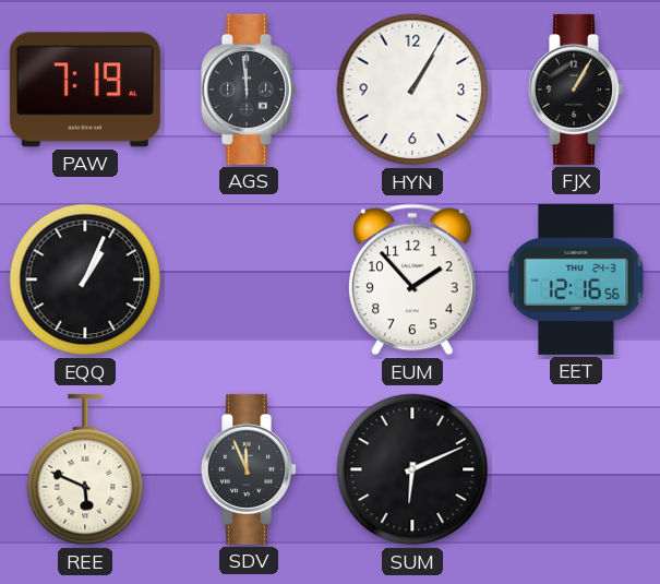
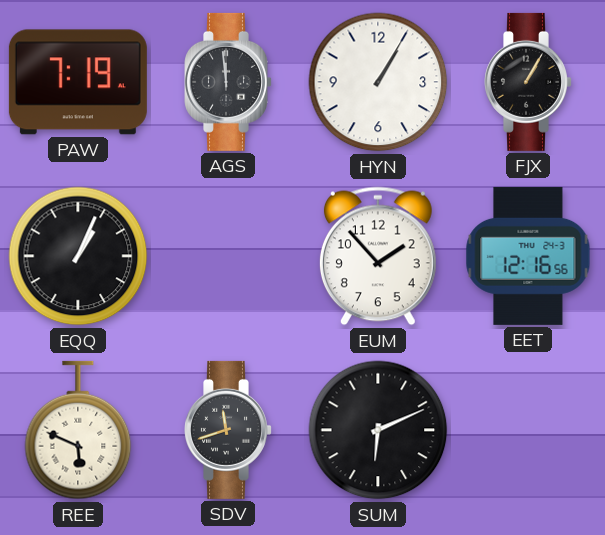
SDV: 11:56 -> 11:42 (229, 430)
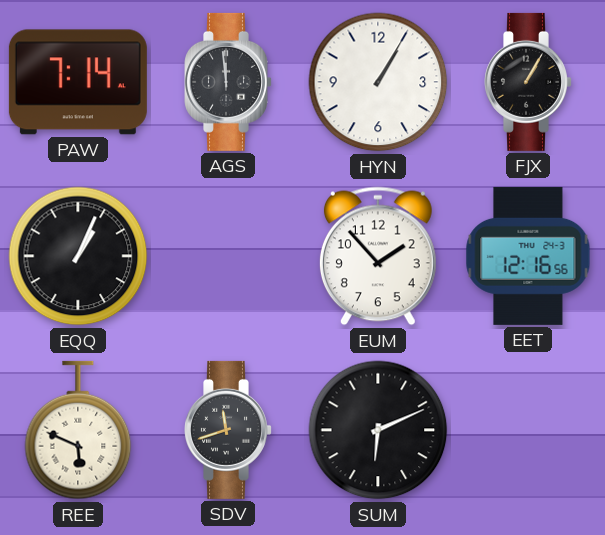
PAW: 7:19 -> 7:14 (78, 82)
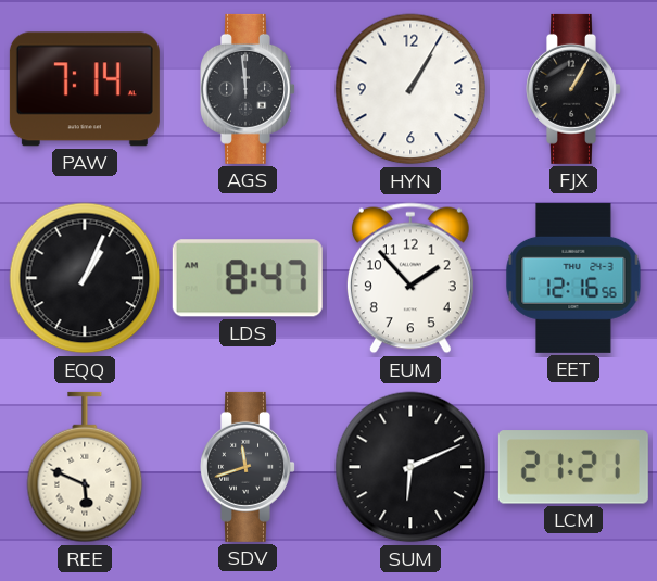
LDS: none -> 8:47 (248, 278)
LCM: none -> 21:21 (573, 467)
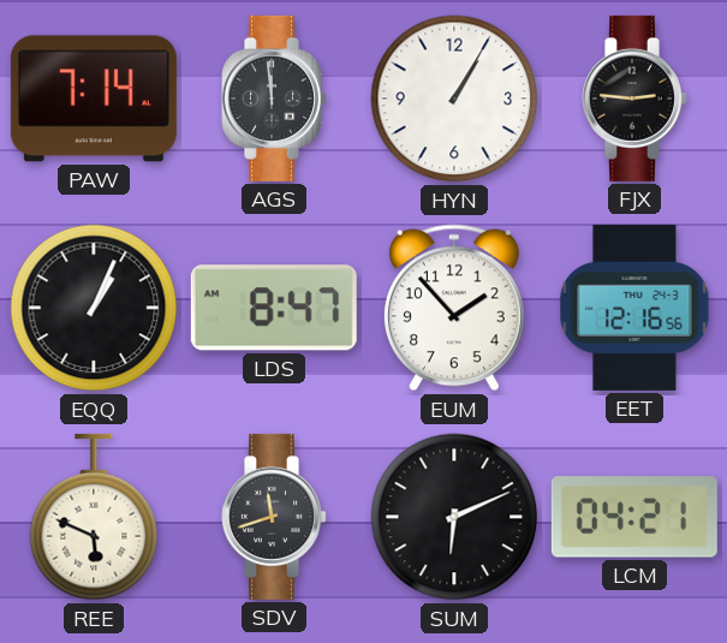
FJX: 1:05 -> 2:46 (636, 99)
LCM: 21:21 -> 04:21 (634, 517)
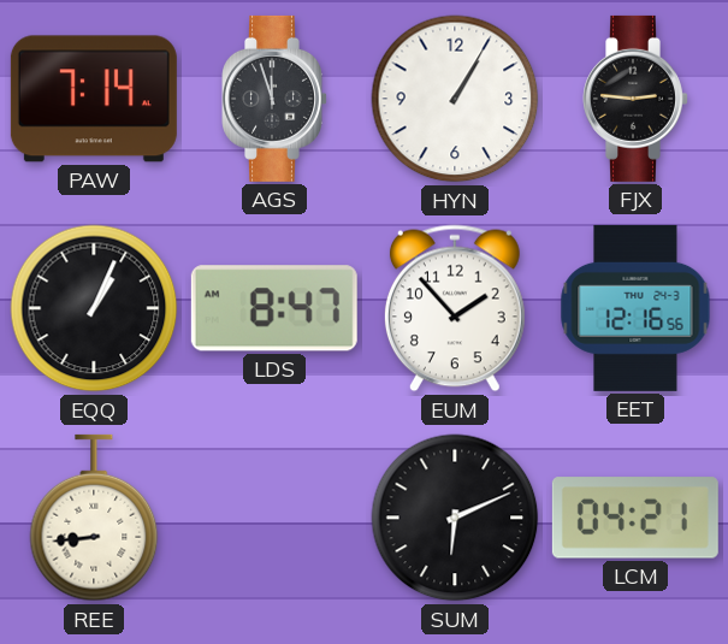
AGS: 11:59 -> 11:57 (276, 99)
REE: 5:49 -> 8:44 (94, 518)
SDV: 11:42 -> none (275, 517)
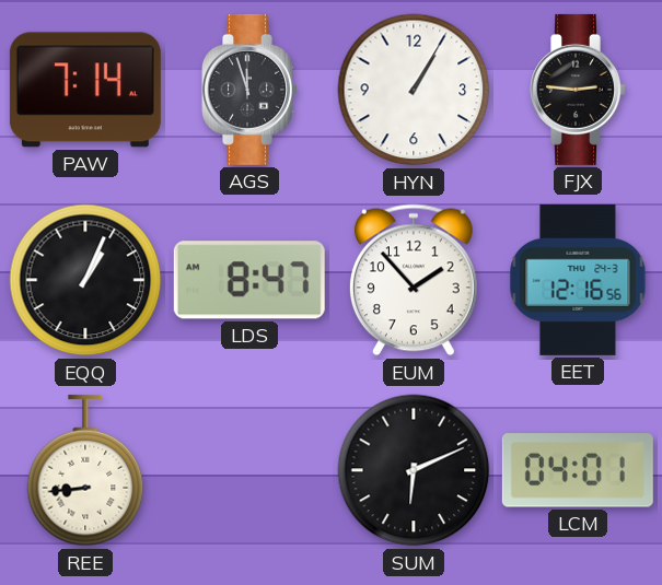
LCM: 04:21 -> 04:01 (578, 470)
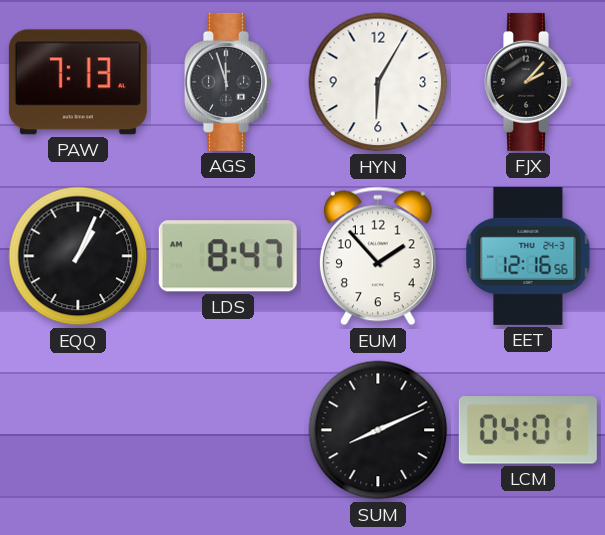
PAW: 7:14 -> 7:13 (78, 82)
HYN: 1:05 -> 6:05 (378, 82)
FJX: 2:46 -> 2:07 (529, 82)
REE: 8:44 -> none (85, 470)
SUM: 6:11 -> 8:11 (378, 430)
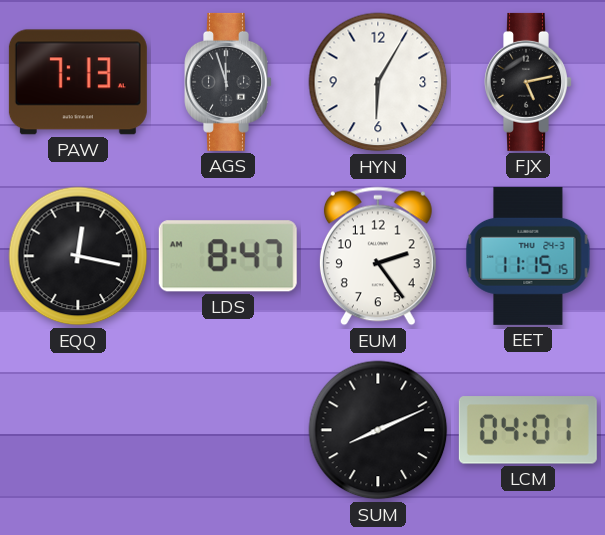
FJX: 2:07 -> 5:13 (529, 82)
EQQ: 1:04 -> 12:17 (78, 256)
EUM: 1:53 -> 2:24 (378, 256)
EET: 12:16 -> 11:15 (528, 256)
